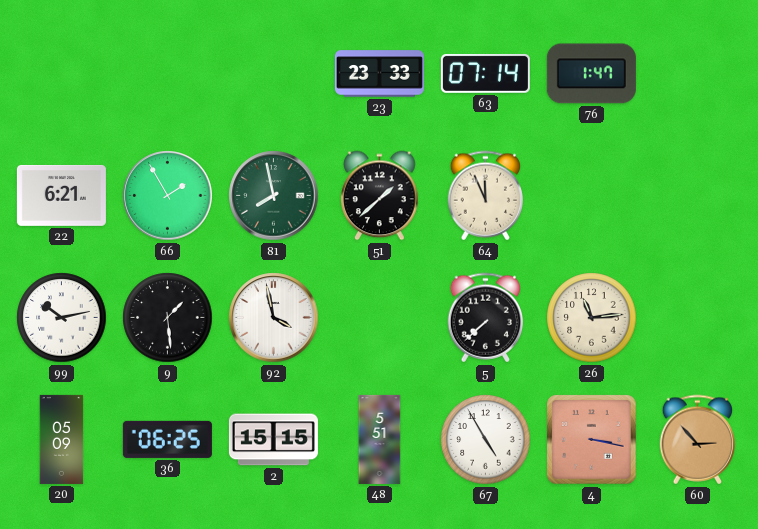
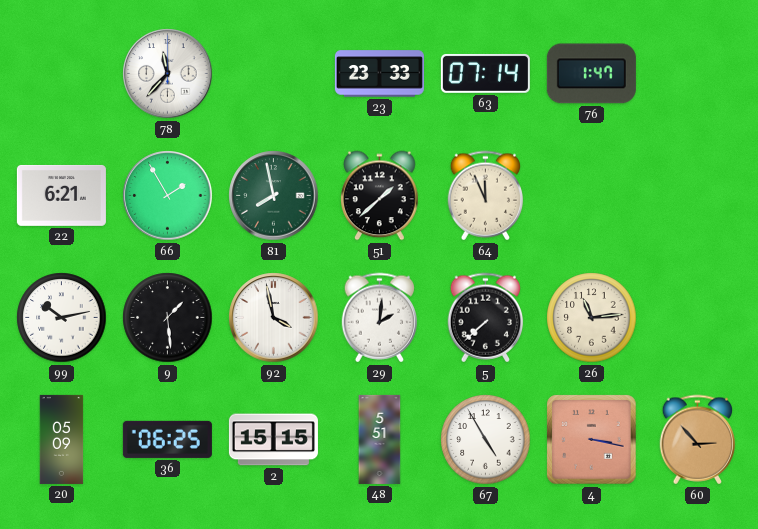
78: none -> 11:37 (168, 74)
29: none -> 2:01 (380, 318)
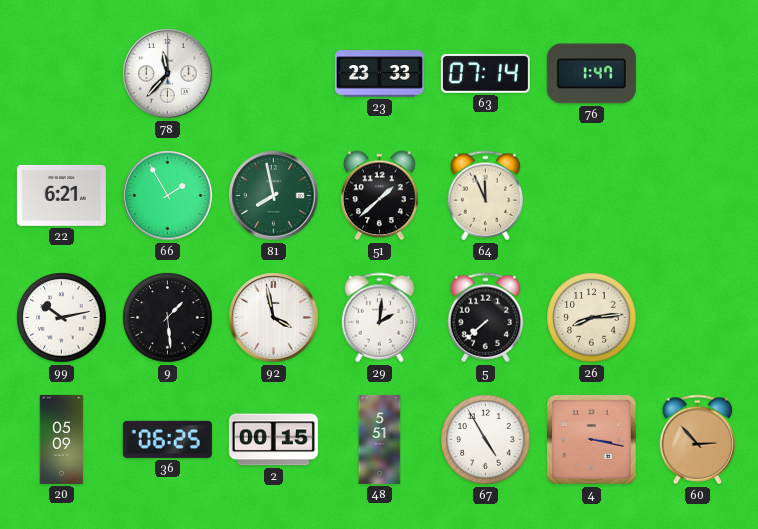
26: 11:14 -> 8:14 (592, 318)
2: 15:15 -> 00:15 (273, 440)
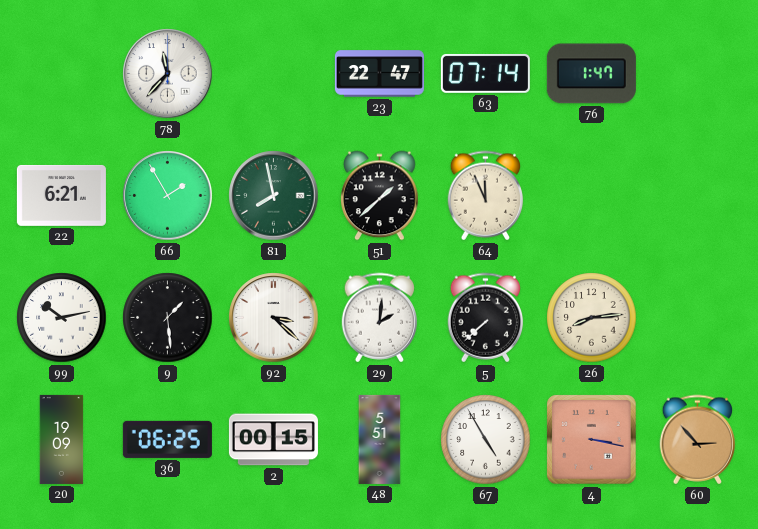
23: 23:33 -> 22:47 (379, 74)
92: 3:58 -> 3:22 (274, 318)
20: 05:09 -> 19:09 (62, 439)
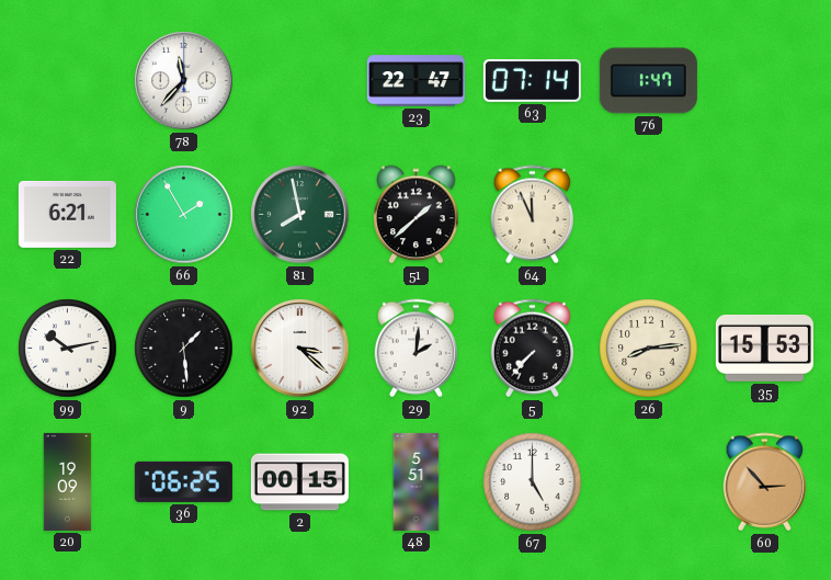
5: 7:38 -> 7:37 (533, 349)
35: none -> 15:53 (764, 348)
67: 4:55 -> 5:00 (533, 482)
4: 3:17 -> none (592, 440)
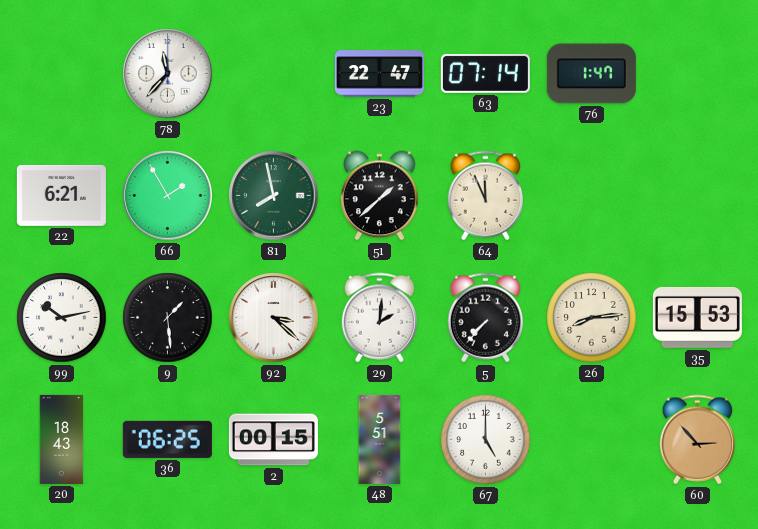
20: 19:09 -> 18:43 (62, 439)
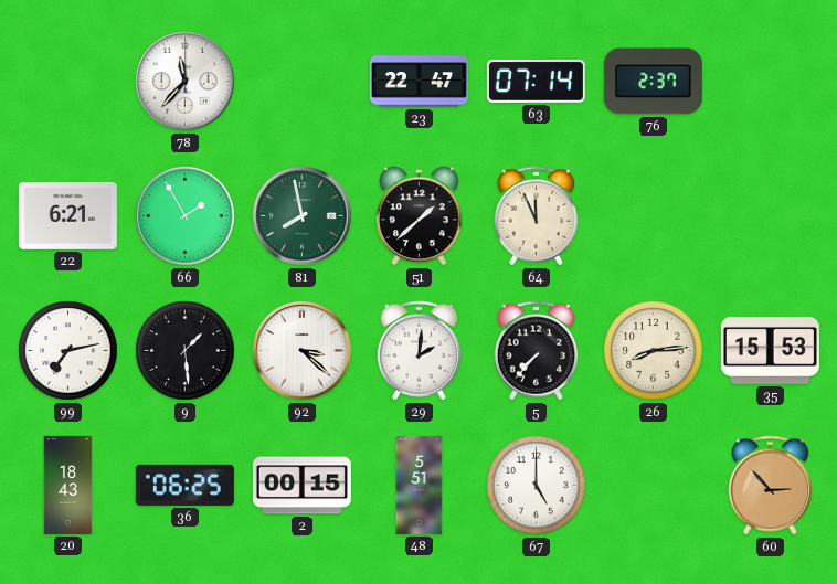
76: 1:47 -> 2:37 (653, 82)
99: 10:13 -> 7:13 (68, 351)
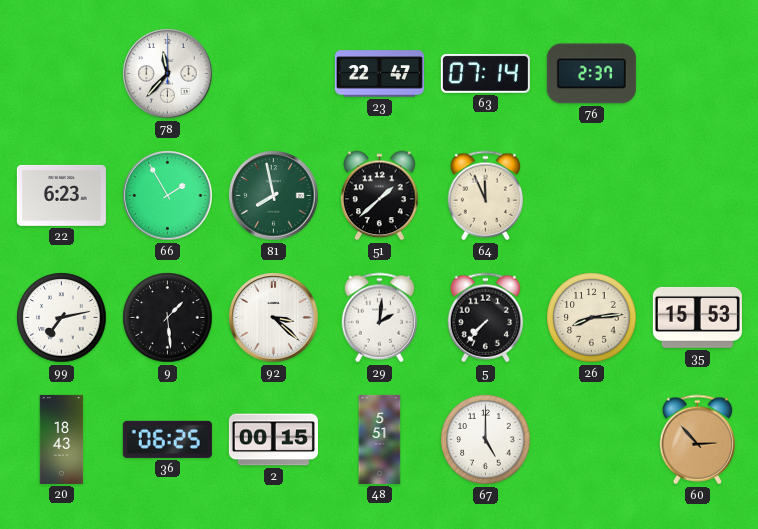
22: 6:21 -> 6:23 (61, 195)
